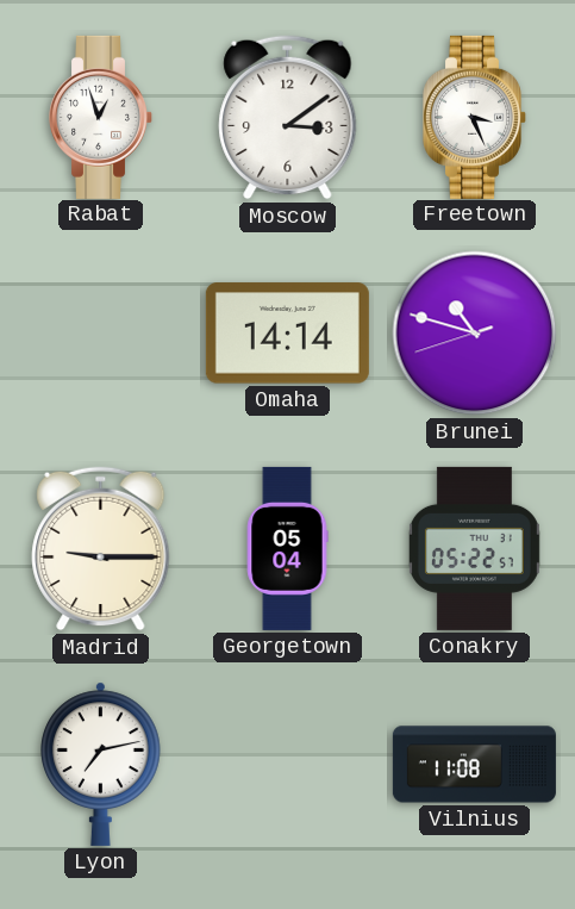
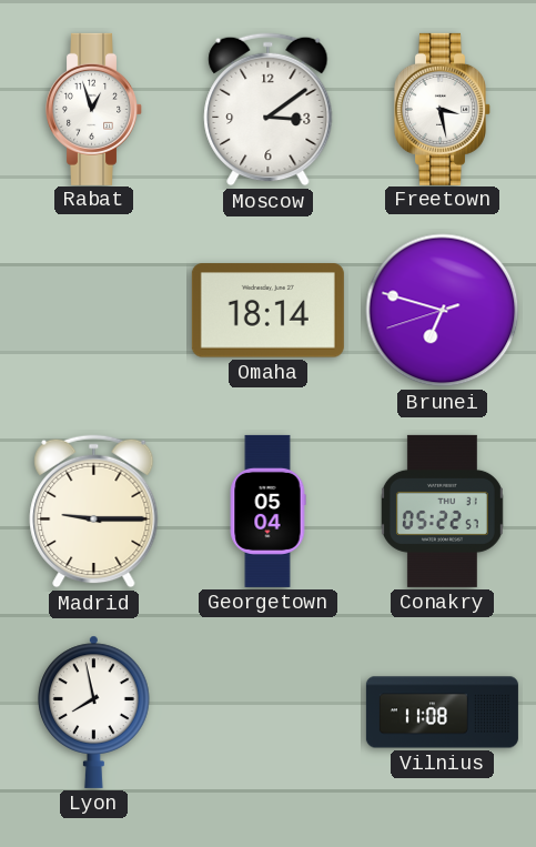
Freetown: 3:26 -> 3:28 (443, 109)
Omaha: 14:14 -> 18:14 (267, 311)
Brunei: 10:47 -> 6:47 (443, 311)
Lyon: 7:13 -> 7:58 (94, 712)
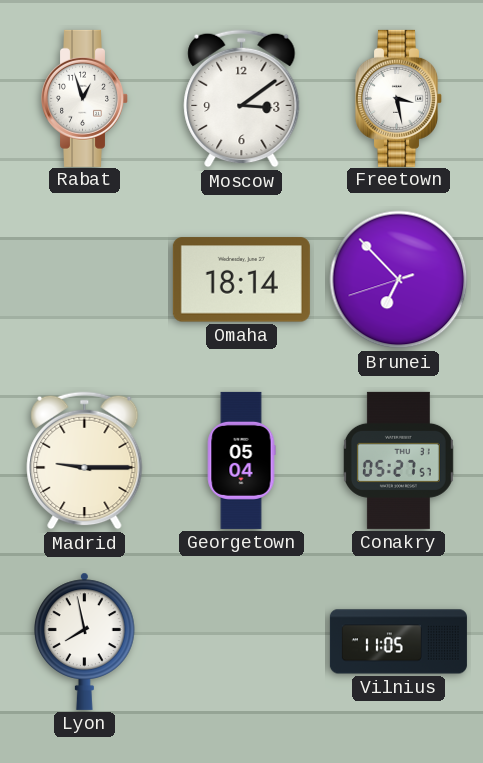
Brunei: 6:47 -> 6:52 (399, 280)
Conakry: 05:22 -> 05:27 (398, 460)
Vilnius: 11:08 -> 11:05 (398, 642)
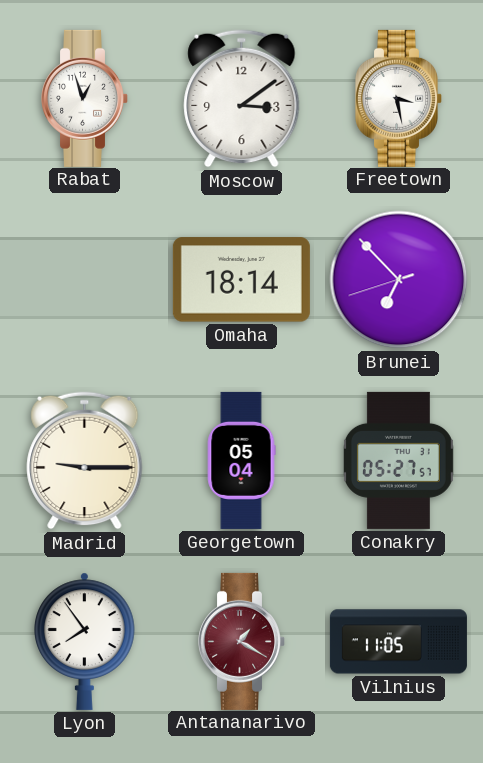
Lyon: 7:58 -> 7:54 (85, 641)
Antananarivo: none -> 1:20 (242, 641)
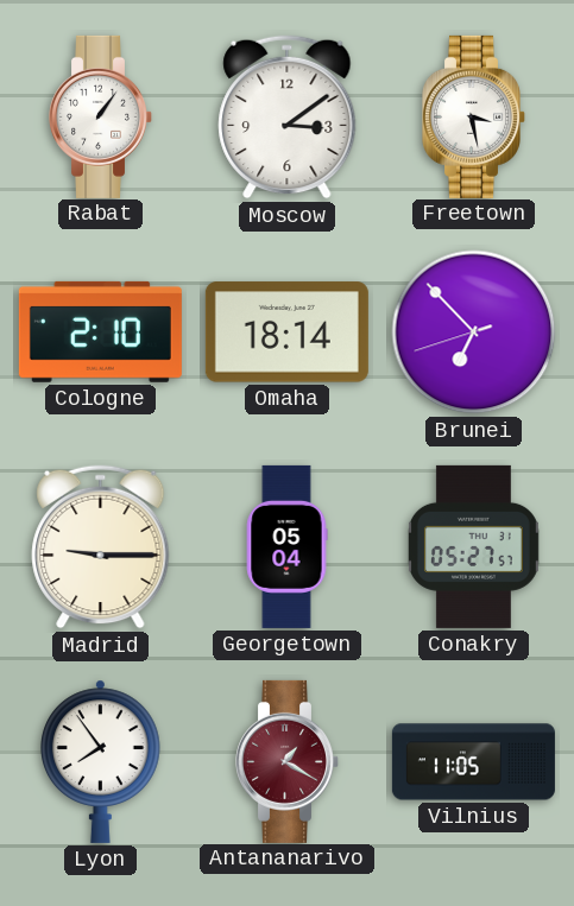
Rabat: 12:57 -> 1:06 (101, 116)
Cologne: none -> 2:10 (100, 331)
